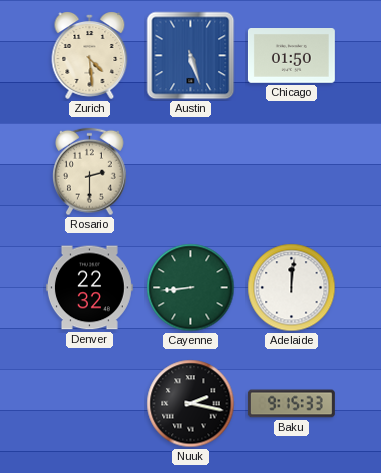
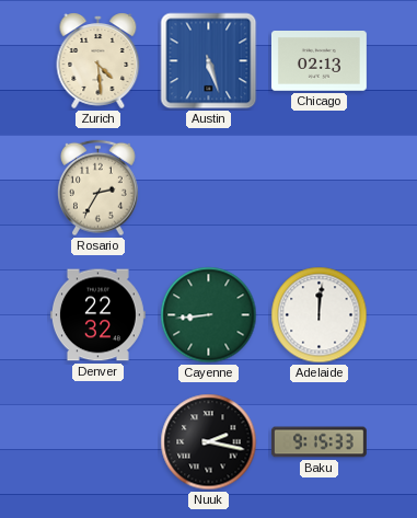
Chicago: 01:50 -> 02:13 (318, 61)
Rosario: 2:30 -> 2:35 (99, 188)
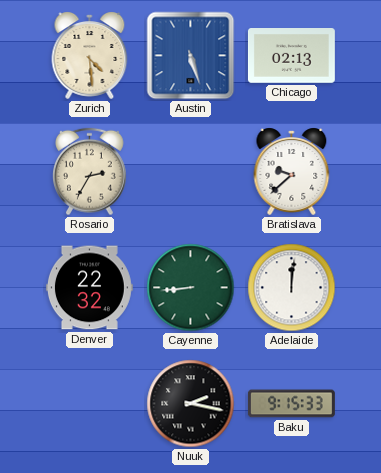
Bratislava: none -> 9:38 (292, 171)
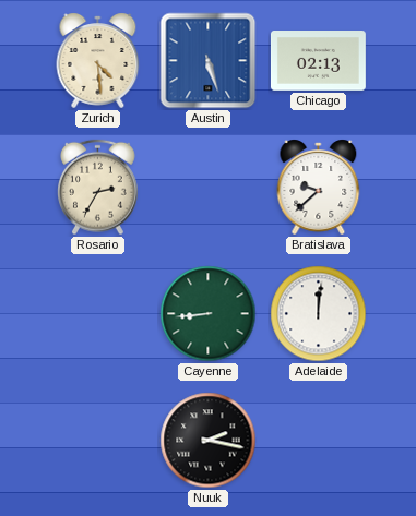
Denver: 22:32 -> none (89, 288)
Baku: 9:15 -> none (291, 404)
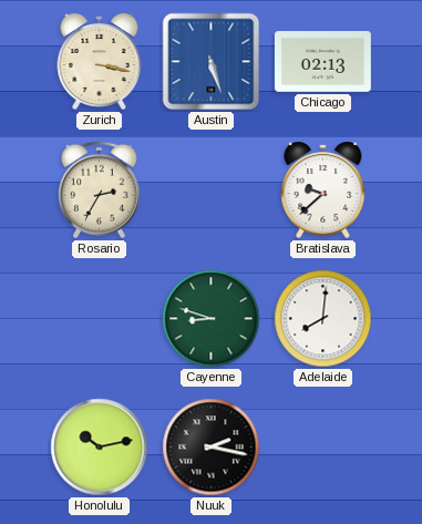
Zurich: 4:29 -> 3:17 (100, 61)
Cayenne: 8:44 -> 8:48 (212, 319)
Adelaide: 12:01 -> 8:01 (323, 319)
Honolulu: none -> 10:13 (100, 448)
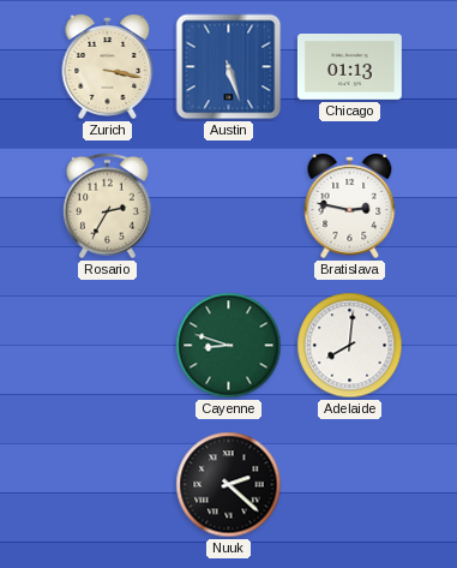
Chicago: 02:13 -> 01:13 (349, 67)
Bratislava: 9:38 -> 2:47 (350, 205)
Honolulu: 10:13 -> none (100, 448)
Nuuk: 2:17 -> 2:22 (229, 485)
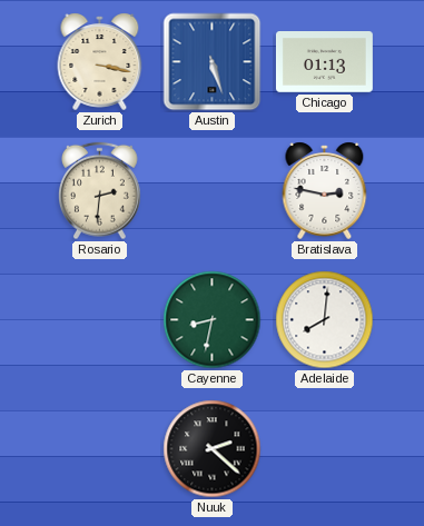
Rosario: 2:35 -> 2:31 (100, 191)
Cayenne: 8:48 -> 8:32 (213, 320)
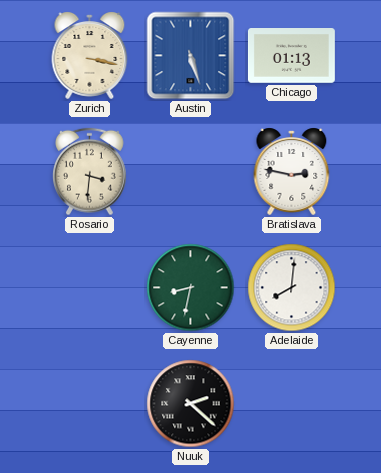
Rosario: 2:31 -> 3:31 (90, 172)
